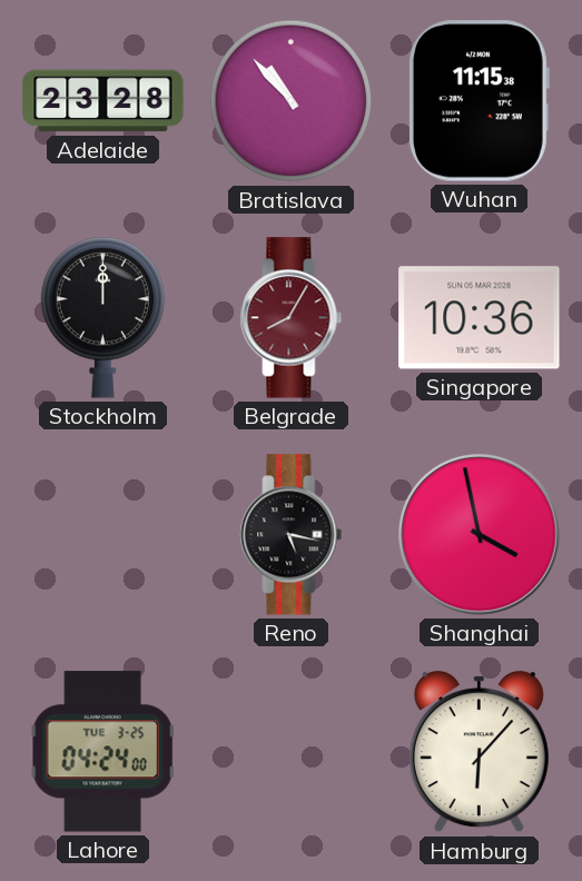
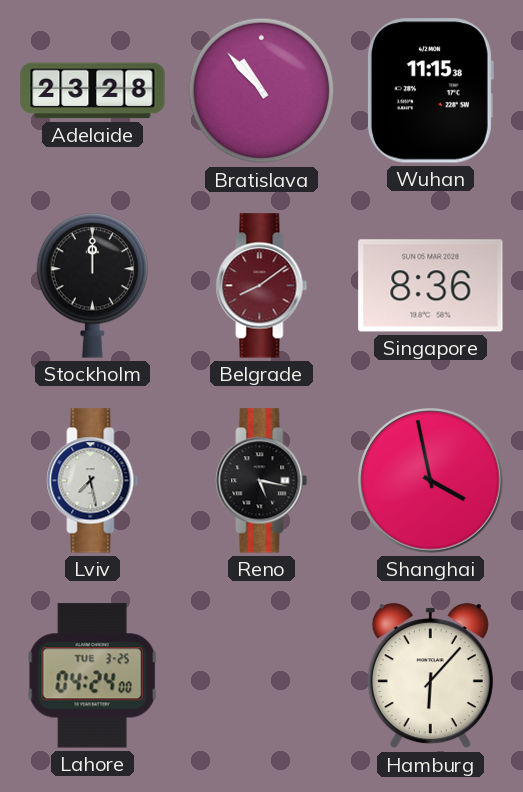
Belgrade: 8:05 -> 8:09 (262, 286)
Singapore: 10:36 -> 8:36 (431, 286)
Lviv: none -> 7:28 (93, 481)
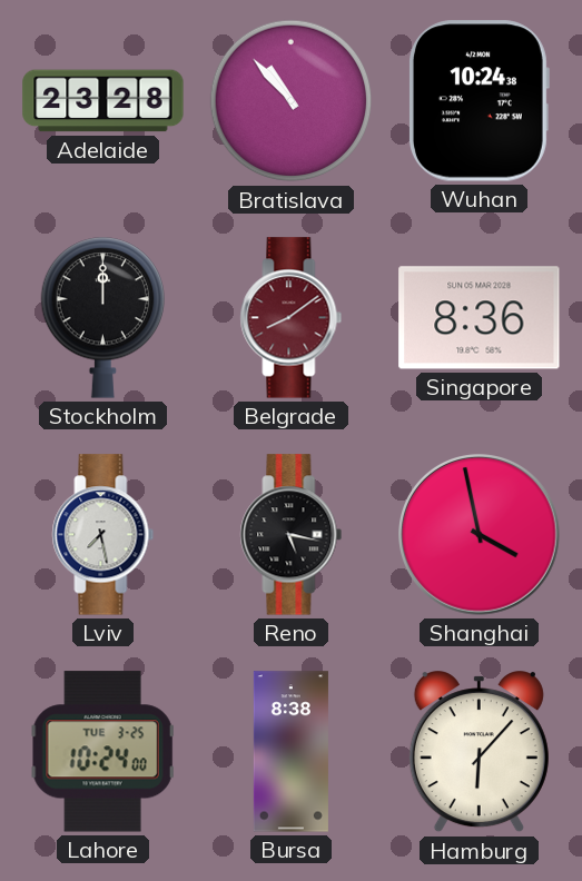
Wuhan: 11:15 -> 10:24 (479, 101)
Lahore: 04:24 -> 10:24 (103, 752)
Bursa: none -> 8:38 (290, 752)
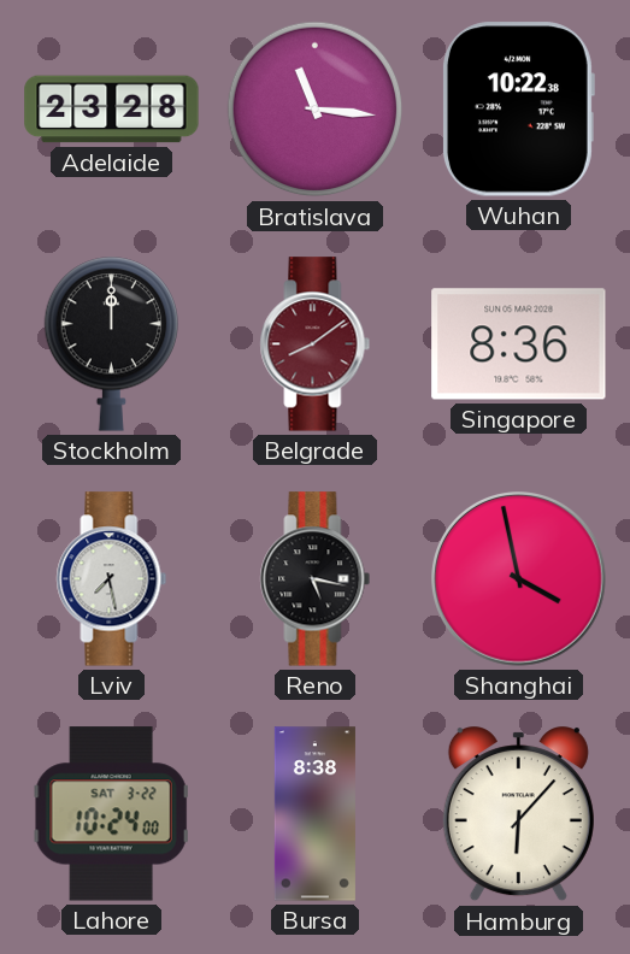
Bratislava: 10:53 -> 11:16 (316, 110)
Wuhan: 10:24 -> 10:22 (518, 110)
Lahore date: TUE 3-25 -> SAT 3-22 (112, 814)
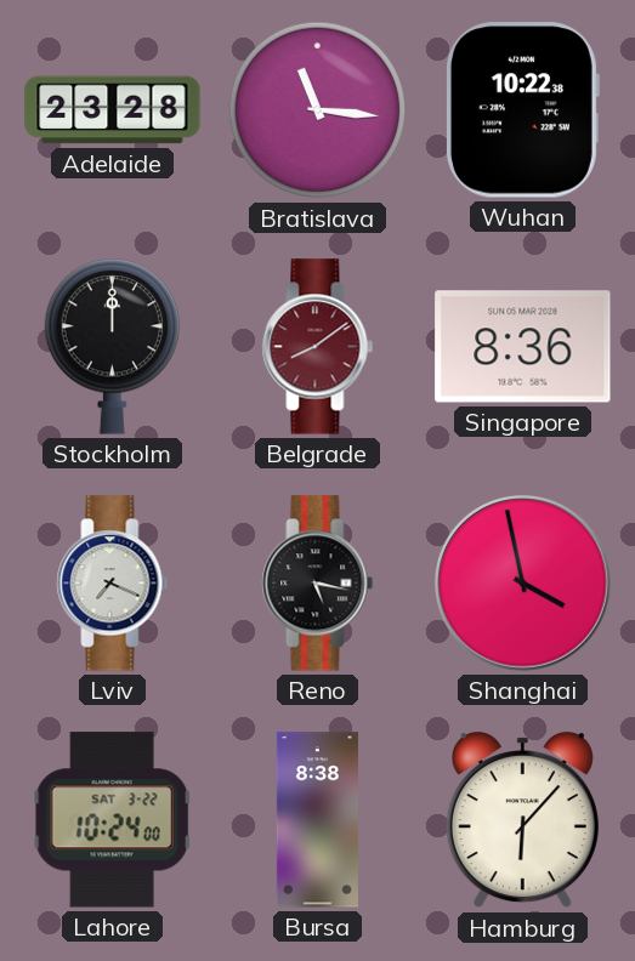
Lviv: 7:28 -> 7:19 (113, 584)
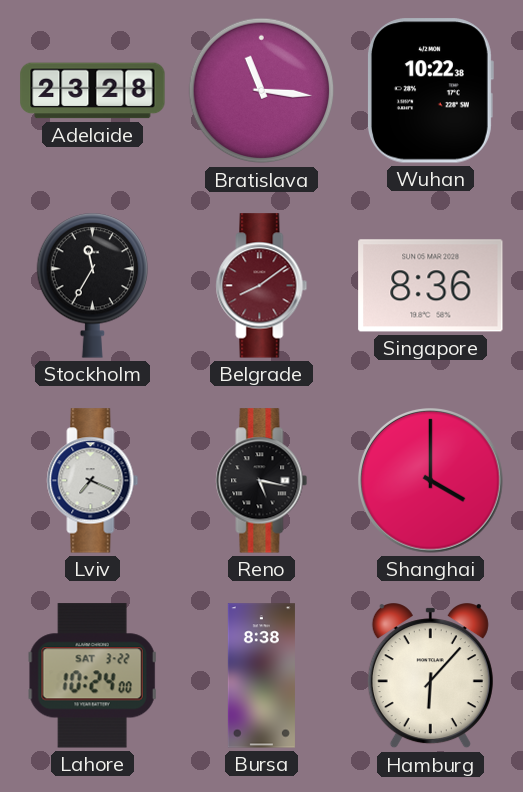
Stockholm: 12:00 -> 11:35 (92, 285)
Shanghai: 3:58 -> 4:00 (431, 481)
